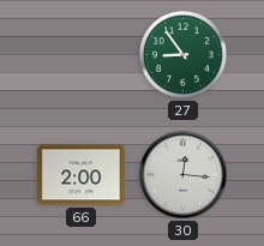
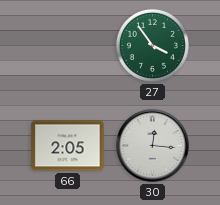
27: 8:54 -> 3:54 (152, 45)
66: 2:00 -> 2:05 (68, 146)
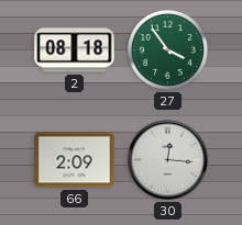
2: none -> 08:18 (75, 50)
66: 2:05 -> 2:09 (75, 160)
